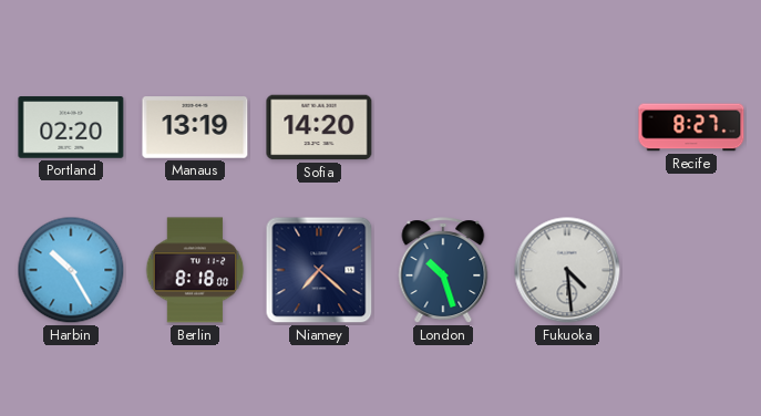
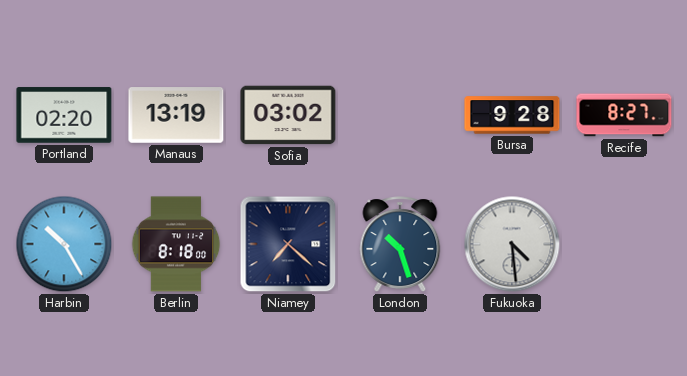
Sofia: 14:20 -> 03:02 (288, 115)
Bursa: none -> 9:28 (512, 115)
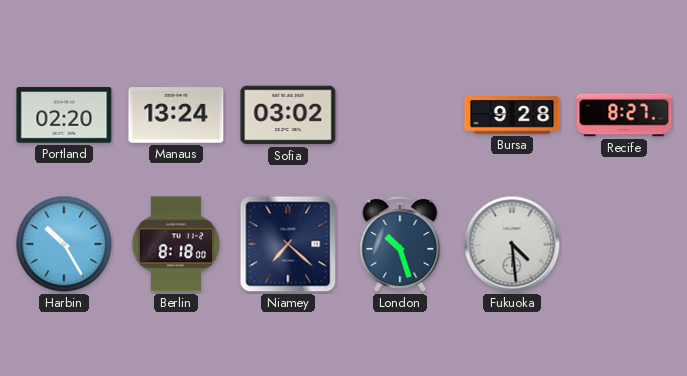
Manaus: 13:19 -> 13:24 (176, 115)
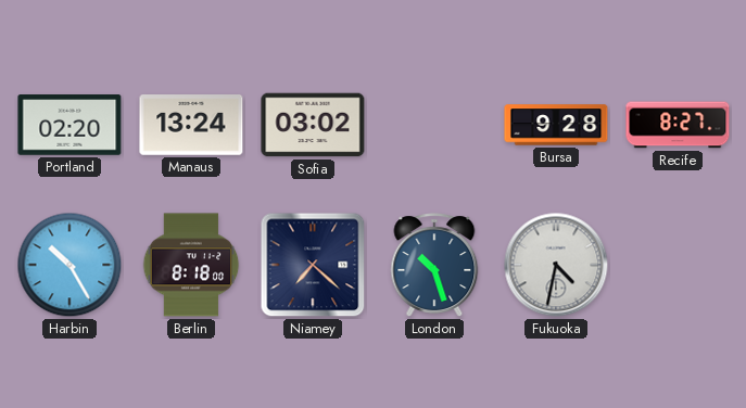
Fukuoka: 4:29 -> 4:32 (556, 265)
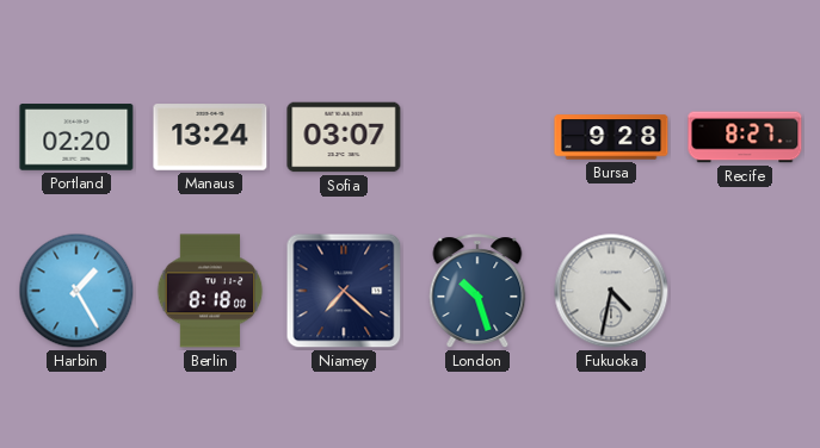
Sofia: 03:02 -> 03:07 (344, 137)
Harbin: 10:25 -> 1:25 (76, 291)
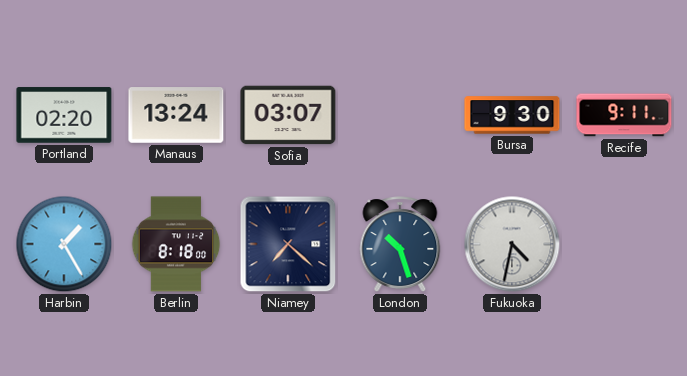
Bursa: 9:28 -> 9:30 (512, 115)
Recife: 8:27 -> 9:11 (624, 115)
